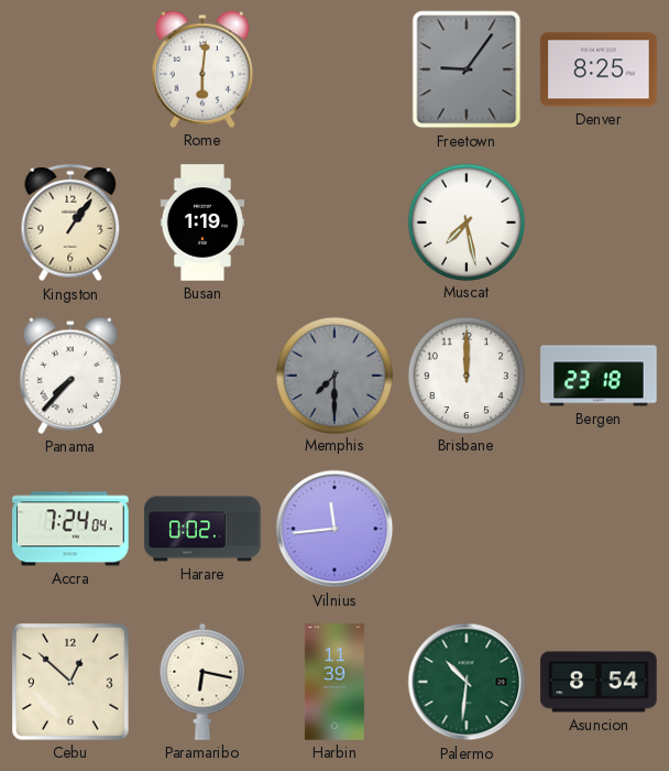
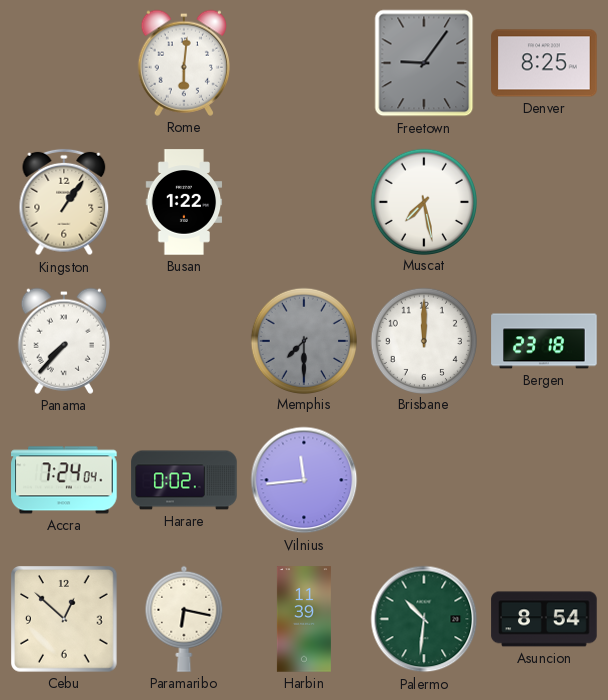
Busan: 1:19 -> 1:22 (184, 202)
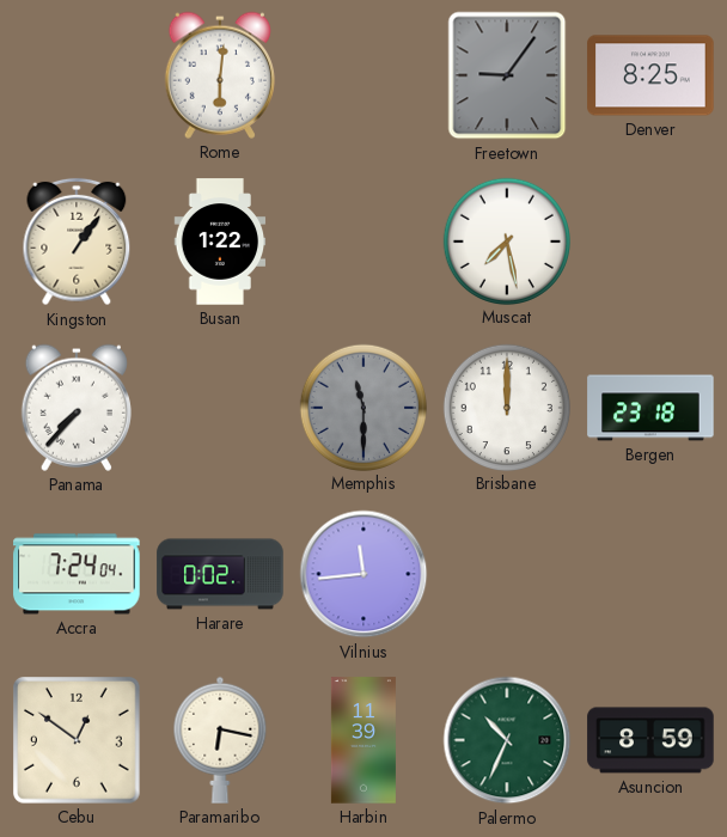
Memphis: 7:30 -> 11:30 (362, 407)
Cebu: 12:52 -> 12:51 (78, 741)
Palermo: 10:31 -> 10:34 (507, 740)
Asuncion: 8:54 -> 8:59 (650, 740)
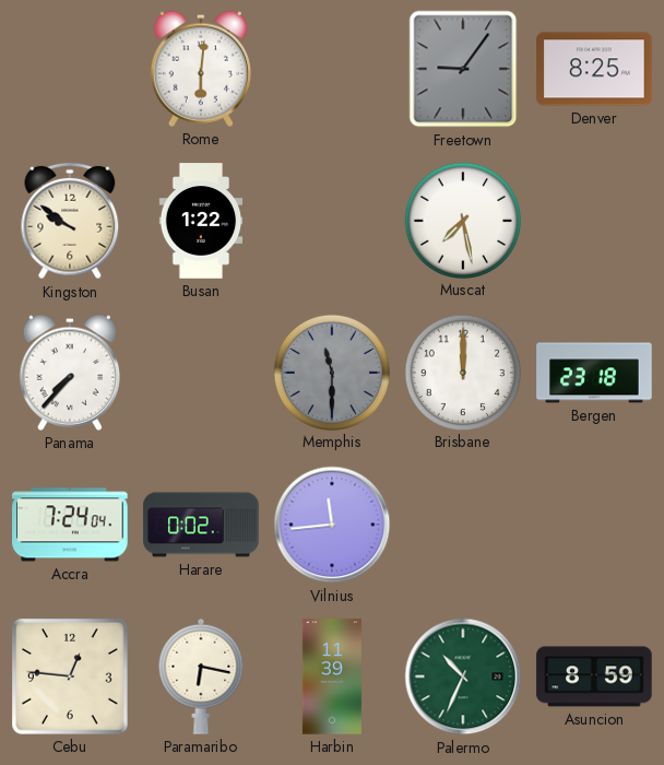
Kingston: 1:06 -> 9:51 (70, 221)
Cebu: 12:51 -> 12:46 (71, 678)
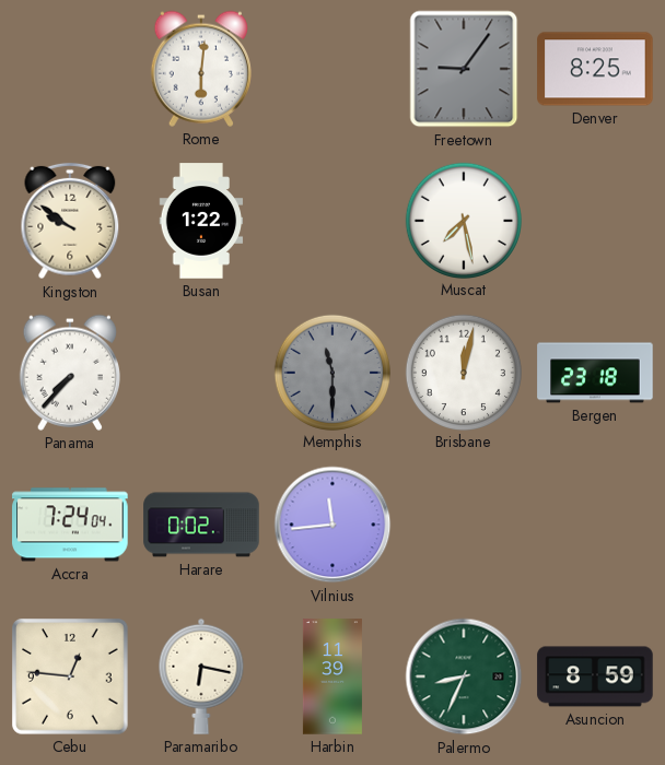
Brisbane: 12:00 -> 12:02 (463, 372)
Palermo: 10:34 -> 8:34 (464, 676)
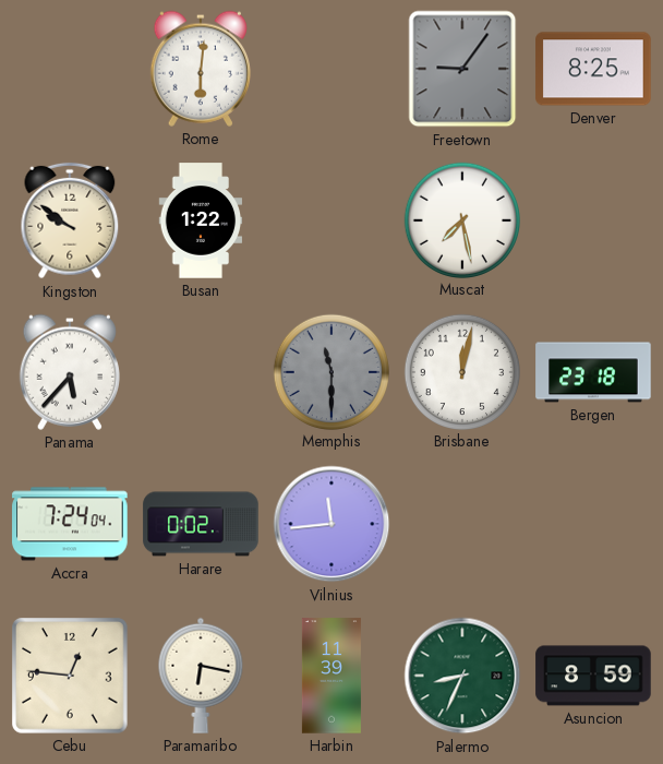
Panama: 7:37 -> 5:37 (70, 372)
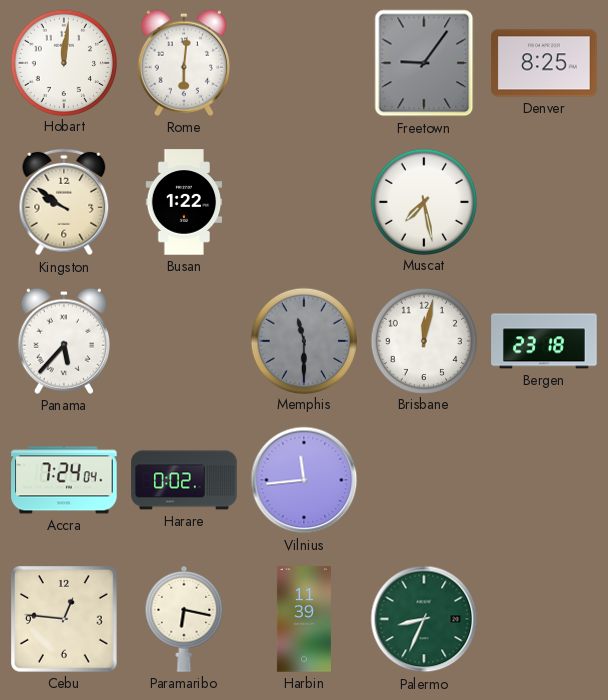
Hobart: none -> 12:01 (63, 62)
Asuncion: 8:59 -> none (593, 676)
